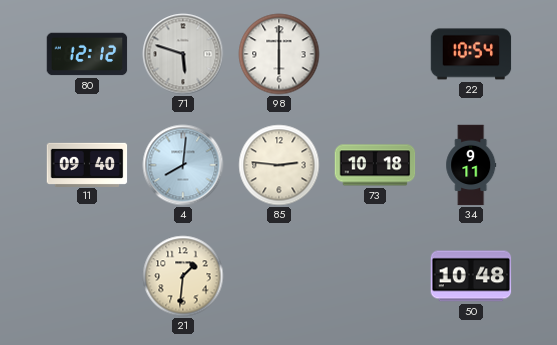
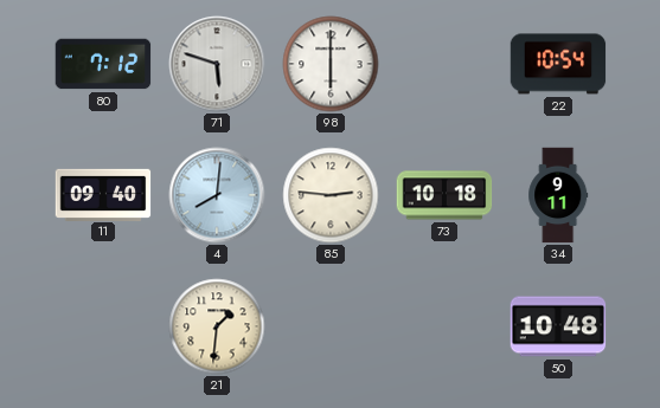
80: 12:12 -> 7:12 (103, 64)
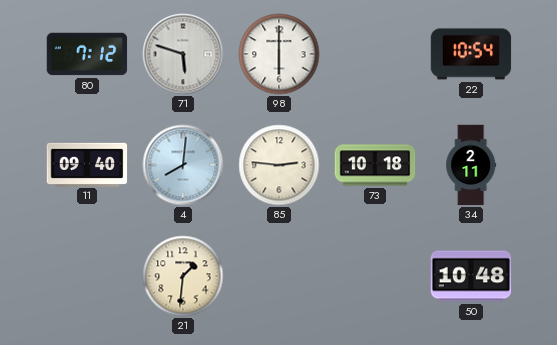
34: 9:11 -> 2:11 (471, 165)
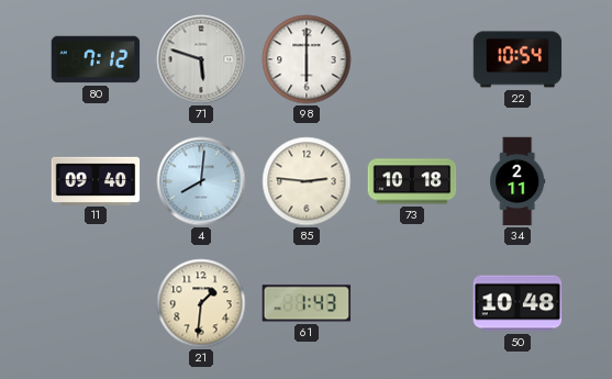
61: none -> 1:43 (307, 303)
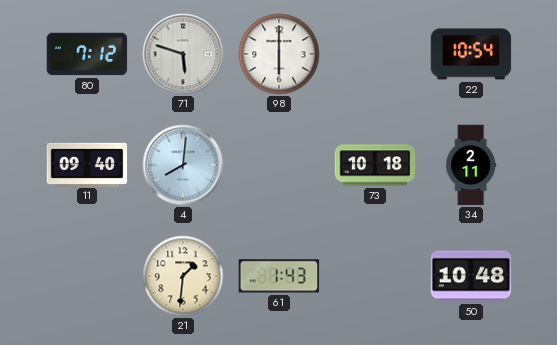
85: 2:46 -> none (307, 181)
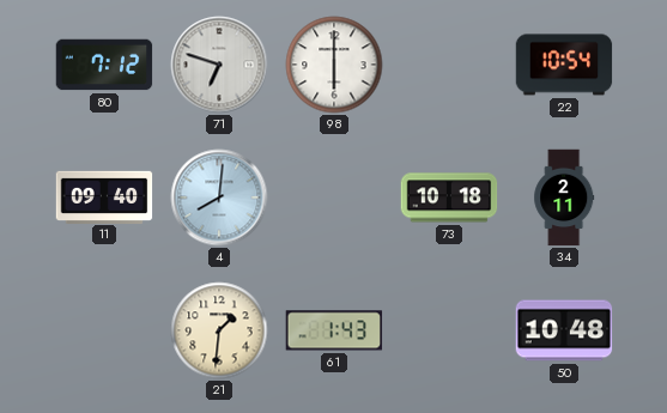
71: 5:48 -> 6:48 (219, 65)
